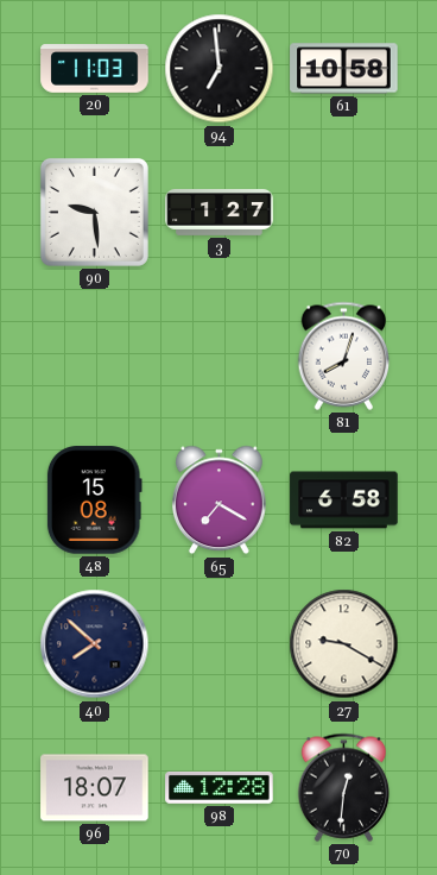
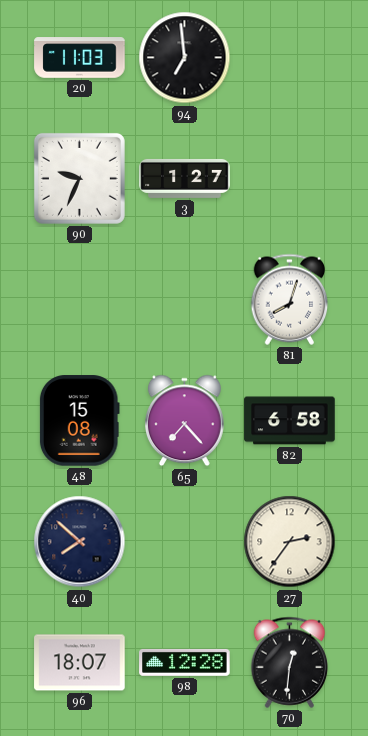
61: 10:58 -> none (344, 69)
90: 9:29 -> 9:34 (79, 178)
65: 7:20 -> 7:23 (184, 421)
27: 9:20 -> 2:36 (290, 542)
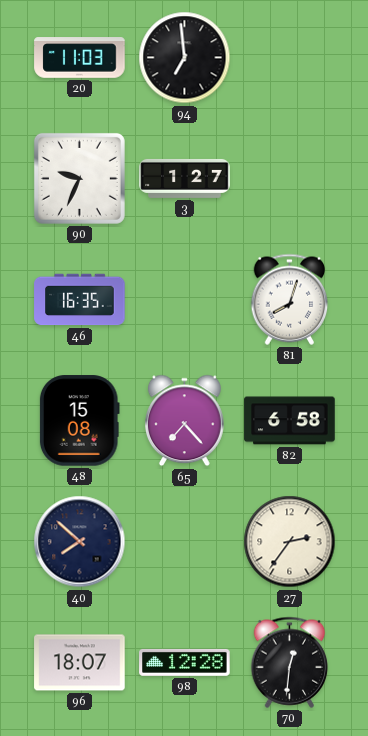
46: none -> 16:35 (80, 300)
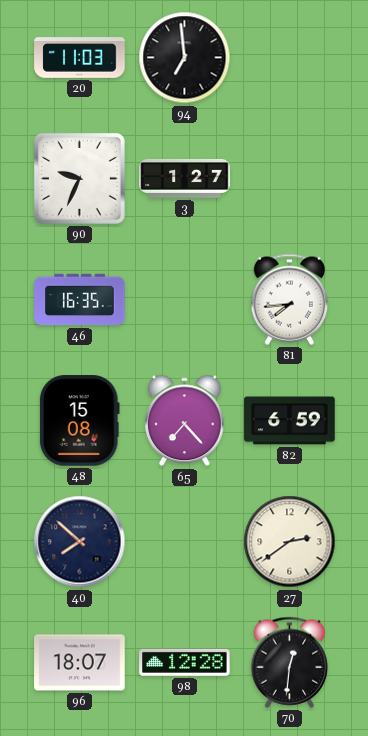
81: 8:03 -> 7:44 (290, 299)
82: 6:58 -> 6:59 (290, 421)
27: 2:36 -> 2:39 (290, 542)
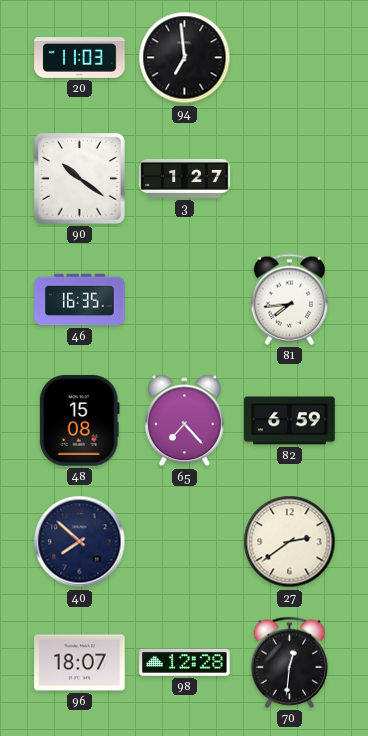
90: 9:34 -> 10:21 (79, 178)
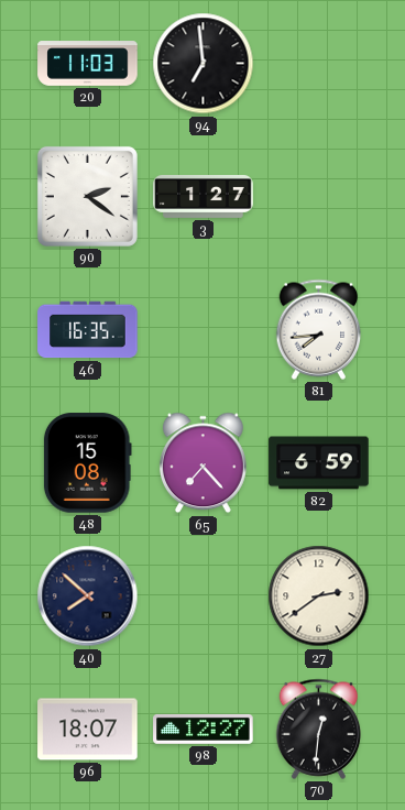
90: 10:21 -> 2:21 (87, 196)
98: 12:28 -> 12:27 (204, 729)
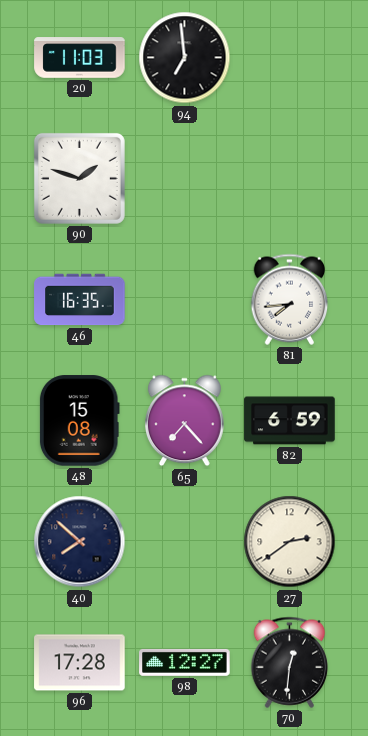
90: 2:21 -> 1:48 (79, 178)
3: 1:27 -> none (204, 196)
96: 18:07 -> 17:28 (80, 663)
